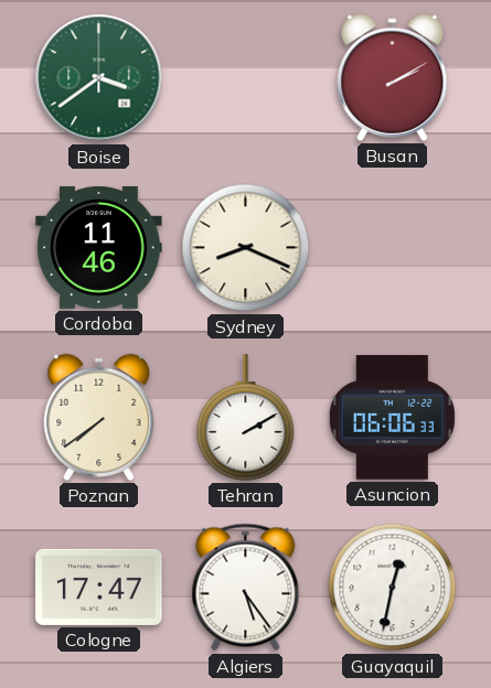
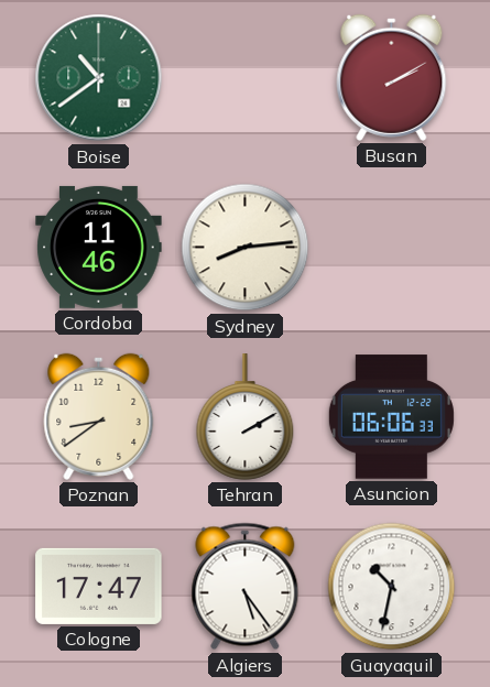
Boise: 3:39 -> 10:39 (99, 78)
Sydney: 8:19 -> 8:14 (246, 248)
Poznan: 7:39 -> 8:39 (99, 416)
Guayaquil: 12:32 -> 10:32 (392, 587)
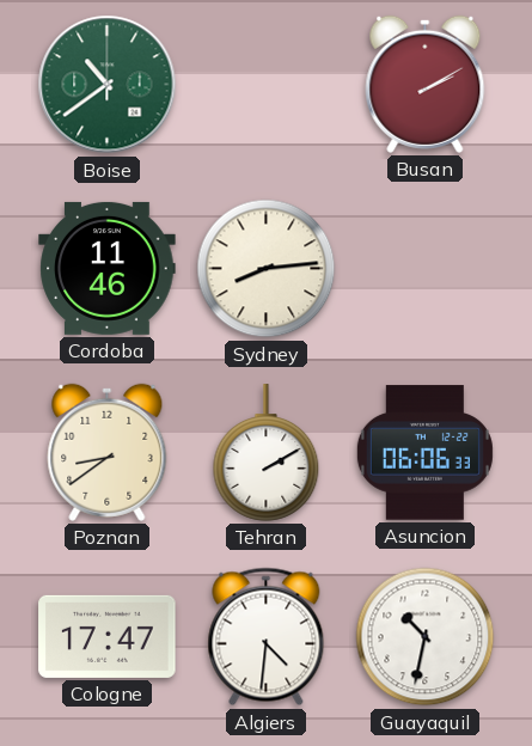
Algiers: 5:24 -> 4:31 (267, 637)
